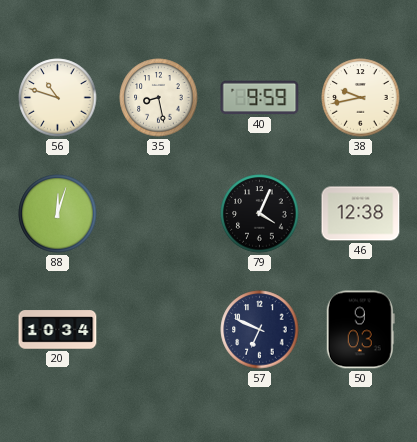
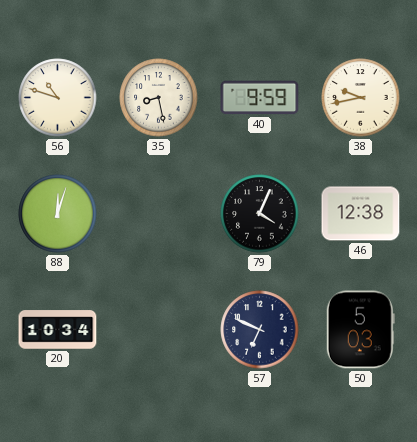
50: 9:03 -> 5:03 (360, 330)
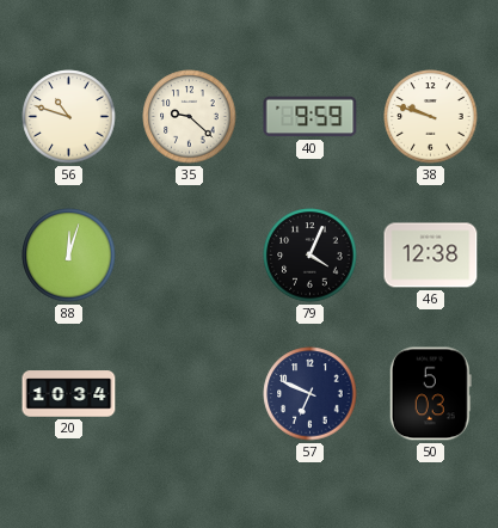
35: 8:28 -> 9:22 (190, 117)
38: 9:43 -> 9:48 (431, 117)
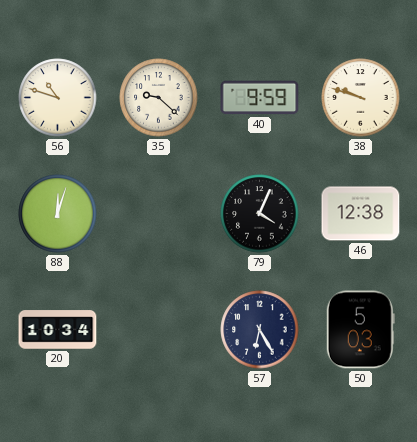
57: 6:49 -> 6:25 (260, 330)
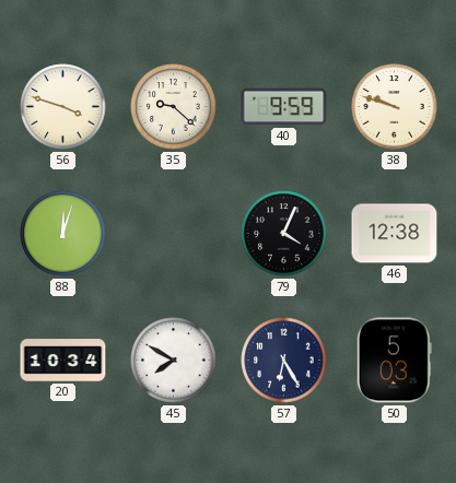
56: 10:48 -> 3:48 (63, 107)
45: none -> 7:50 (174, 361)
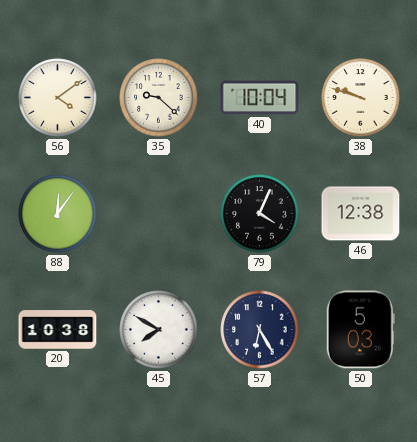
56: 3:48 -> 4:09 (58, 98)
40: 9:59 -> 10:04 (260, 98)
88: 12:03 -> 12:06 (58, 214)
20: 10:34 -> 10:38 (58, 330)
